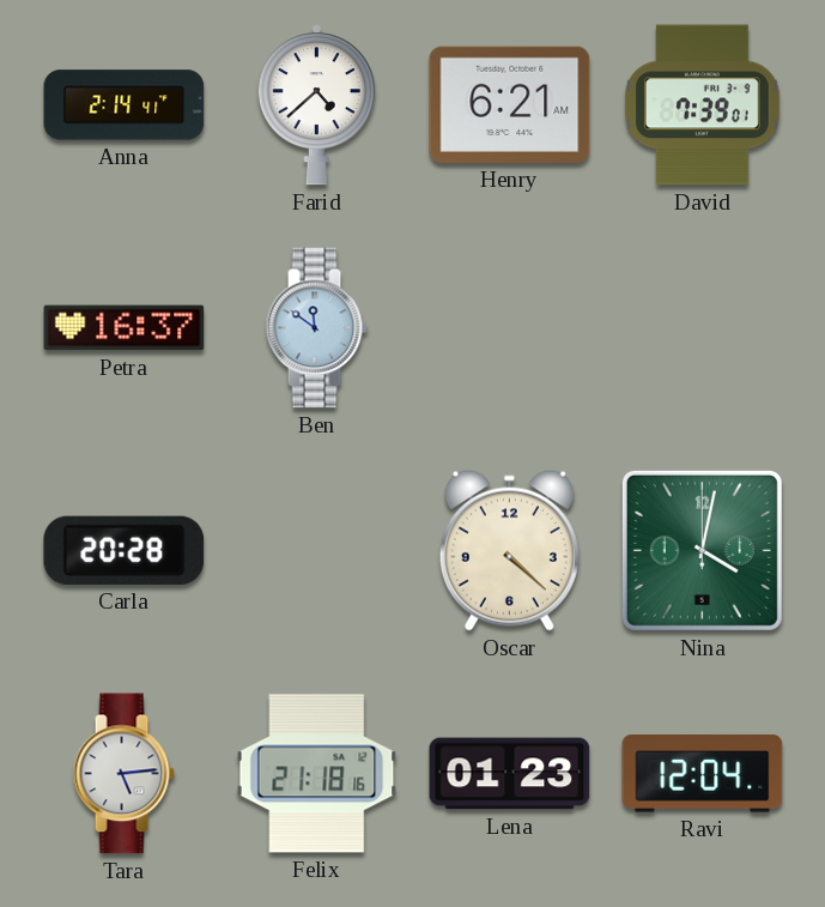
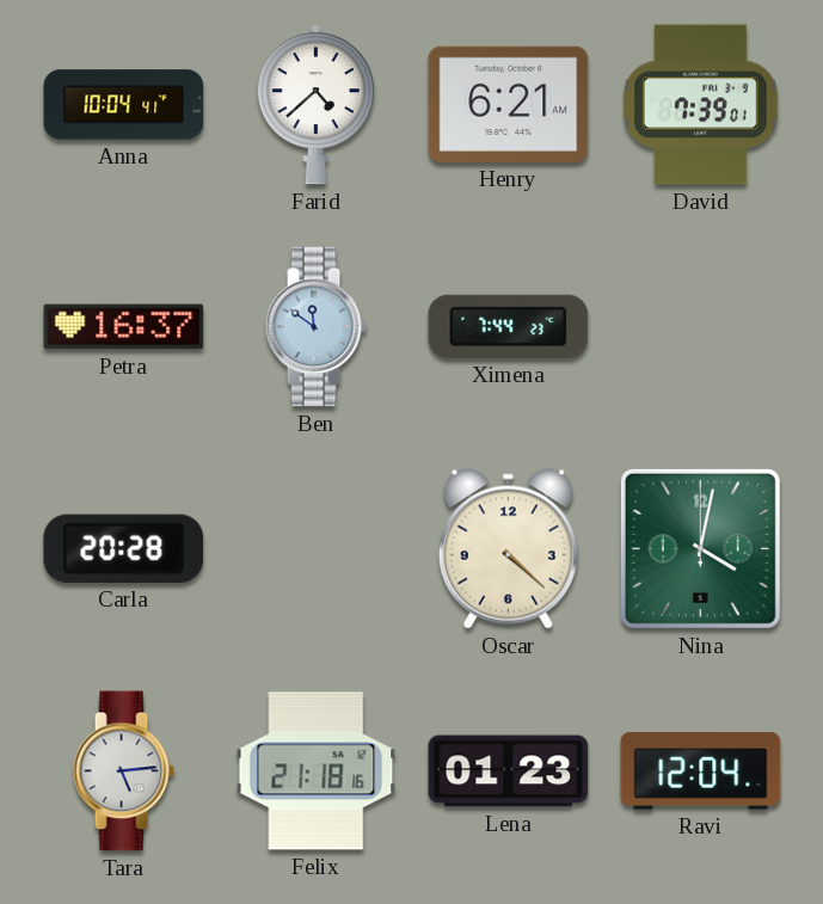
Anna: 2:14 -> 10:04 (124, 105)
Ximena: none -> 7:44 (509, 326)
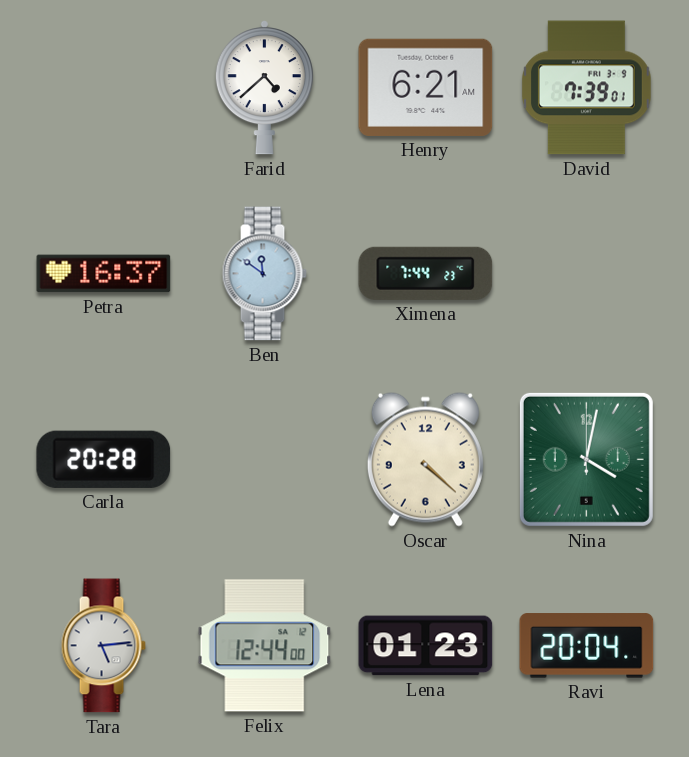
Anna: 10:04 -> none (124, 105)
Felix: 21:18 -> 12:44 (265, 646)
Ravi: 12:04 -> 20:04 (587, 646)
